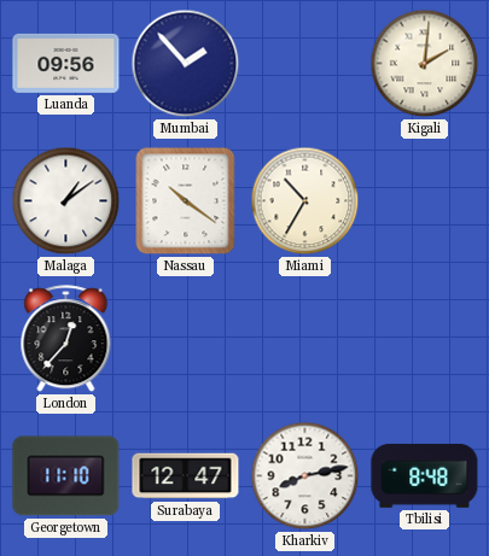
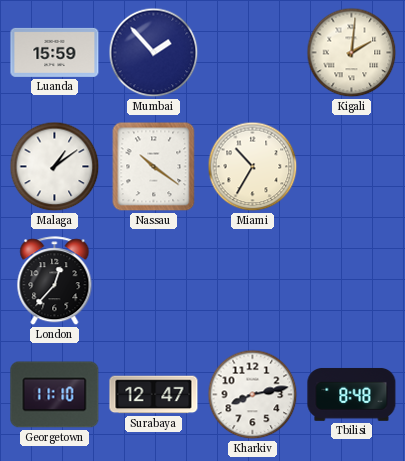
Luanda: 09:56 -> 15:59 (55, 52)
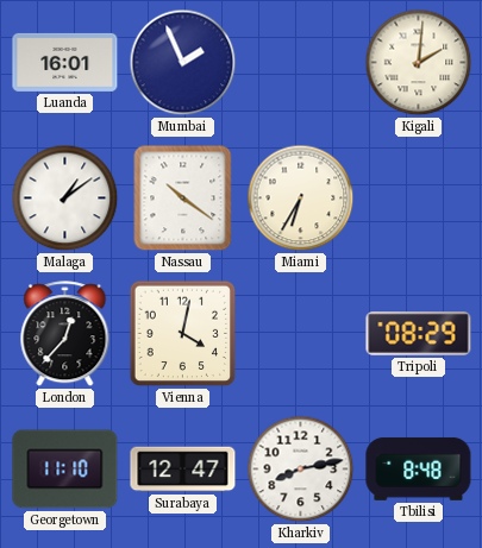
Luanda: 15:59 -> 16:01 (65, 62)
Mumbai: 1:53 -> 1:56 (183, 63)
Miami: 10:35 -> 6:35 (301, 199)
Vienna: none -> 4:02 (183, 334)
Tripoli: none -> 08:29 (419, 334)
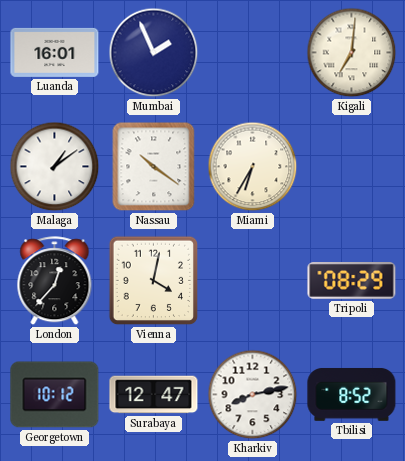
Kigali: 2:01 -> 7:01 (352, 53)
Georgetown: 11:10 -> 10:12 (55, 395)
Tbilisi: 8:48 -> 8:52 (352, 394)
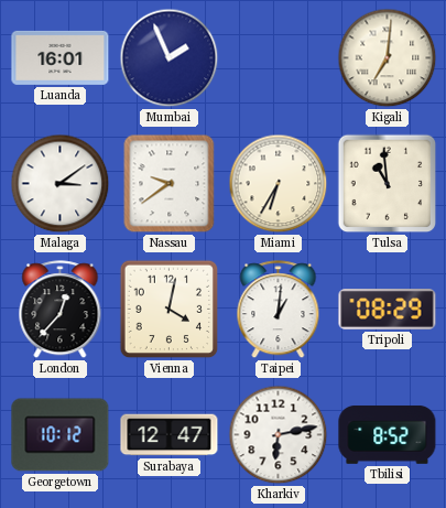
Malaga: 1:09 -> 3:09 (61, 184)
Nassau: 10:21 -> 9:39 (170, 184)
Tulsa: none -> 10:59 (388, 184)
Taipei: none -> 1:01 (279, 310)
Kharkiv: 8:13 -> 6:13 (279, 435)
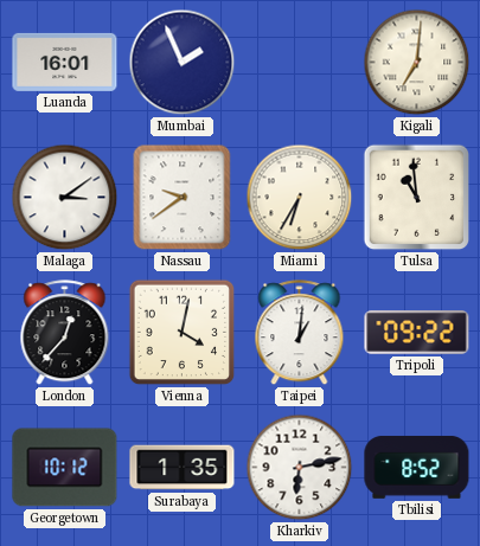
Tripoli: 08:29 -> 09:22 (417, 333)
Surabaya: 12:47 -> 1:35 (183, 468)
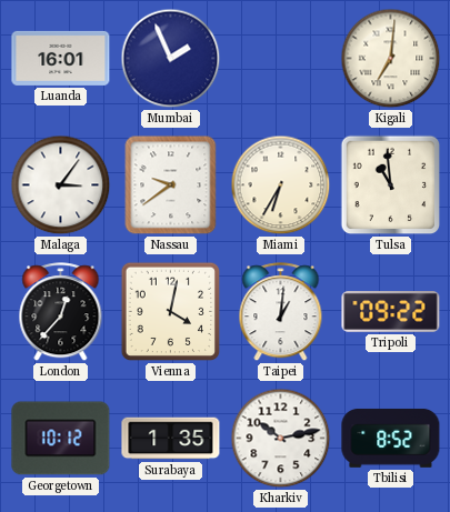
Malaga: 3:09 -> 3:06 (61, 185)
Kharkiv: 6:13 -> 10:13 (281, 439)
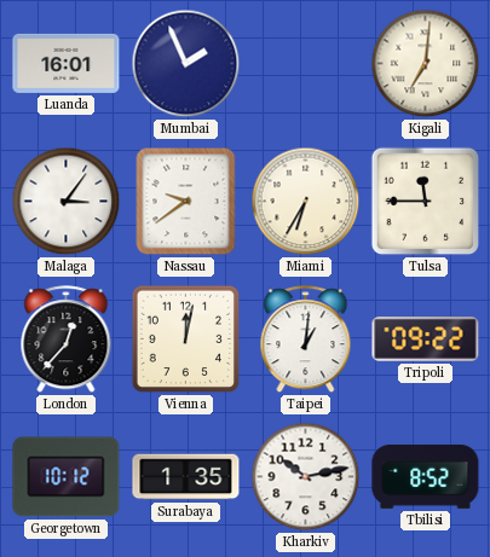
Tulsa: 10:59 -> 11:45 (426, 202)
Vienna: 4:02 -> 12:02 (186, 340)
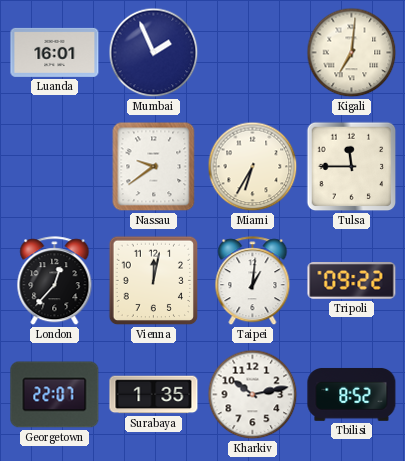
Malaga: 3:06 -> none (67, 202)
Georgetown: 10:12 -> 22:07 (55, 395)
